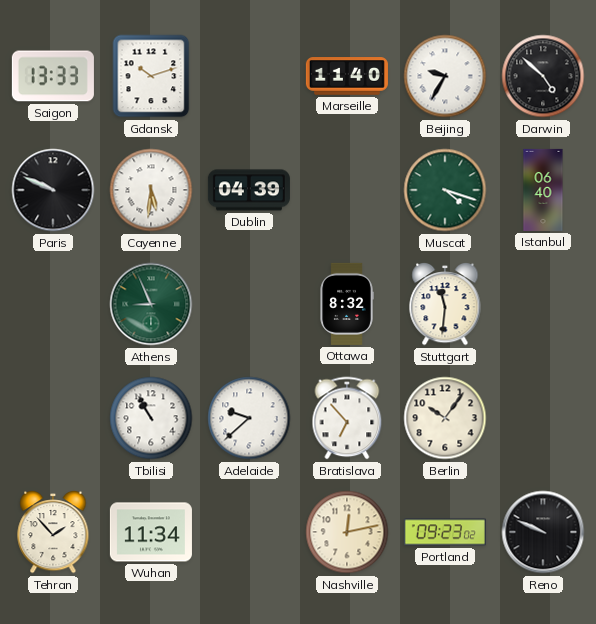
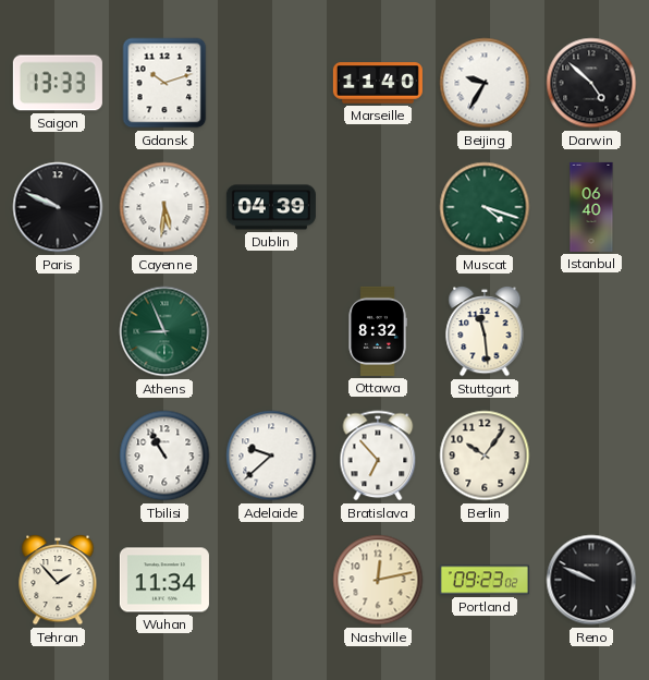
Stuttgart: 11:31 -> 11:29 (485, 331)
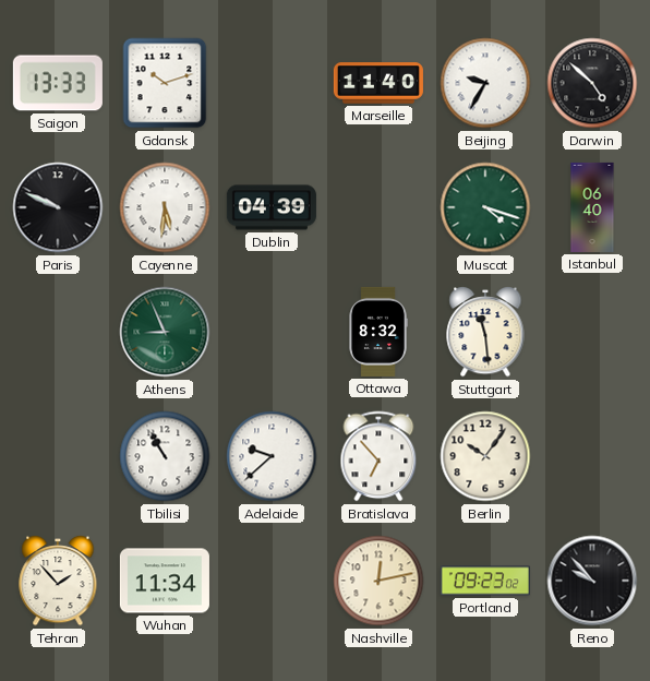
Reno: 9:49 -> 9:53 (592, 581)
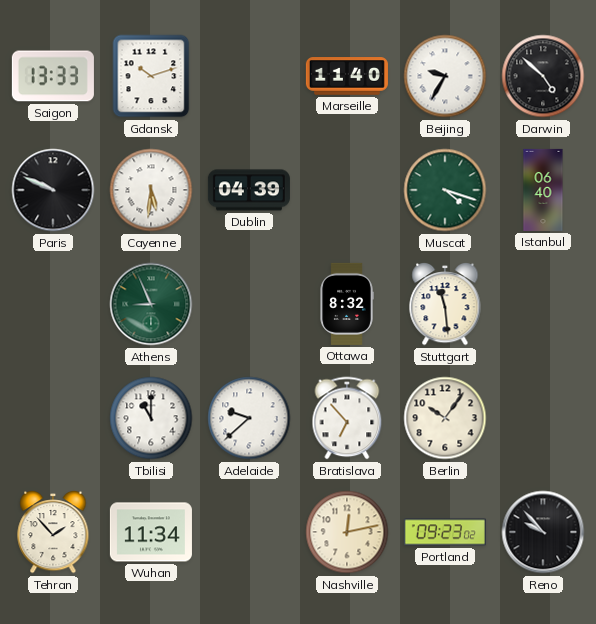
Tbilisi: 10:55 -> 11:00 (151, 418)
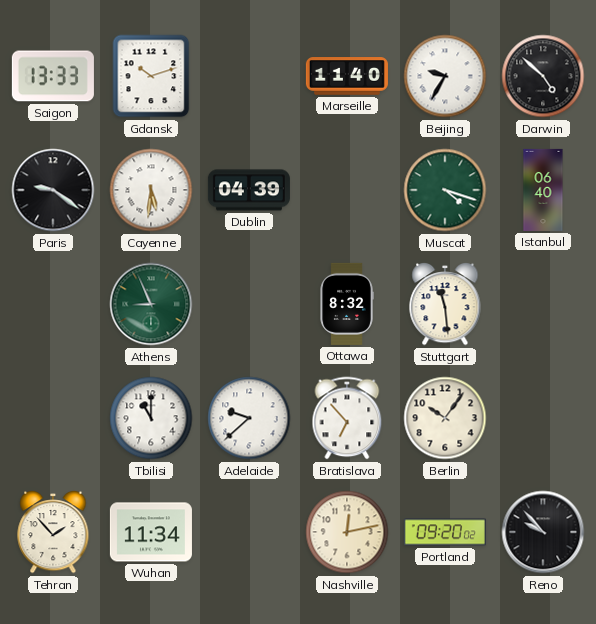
Paris: 9:49 -> 9:21 (53, 190)
Portland: 09:23 -> 09:20 (445, 532)
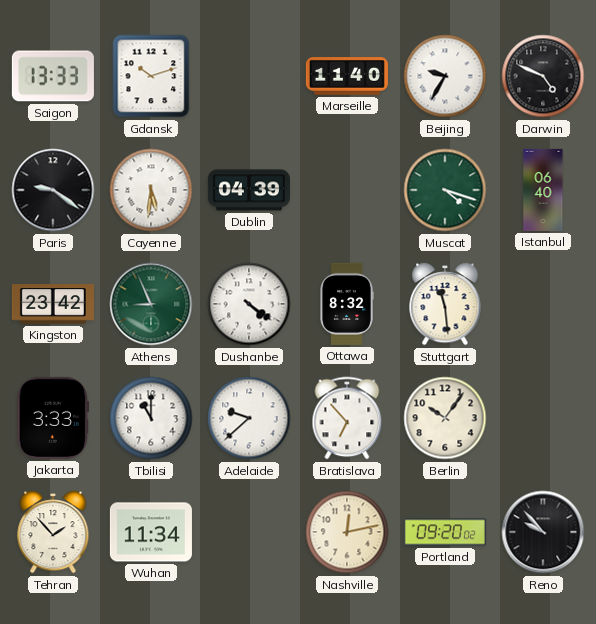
Darwin: 4:52 -> 4:49 (543, 76)
Kingston: none -> 23:42 (53, 304)
Dushanbe: none -> 4:21 (249, 304)
Jakarta: none -> 3:33 (52, 418)
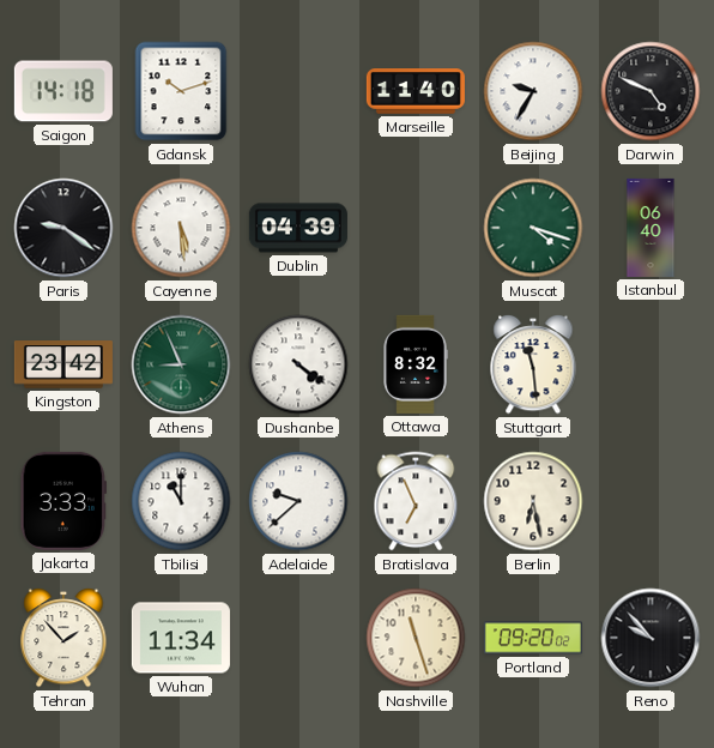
Saigon: 13:33 -> 14:18 (63, 91)
Cayenne: 5:31 -> 5:29 (181, 228)
Bratislava: 6:53 -> 6:56 (416, 501)
Berlin: 10:06 -> 6:28 (533, 501)
Nashville: 12:13 -> 11:27 (416, 638)
